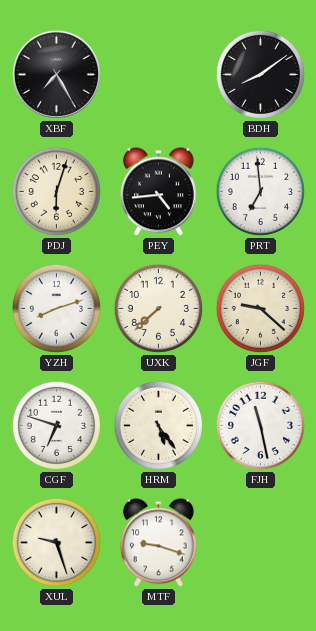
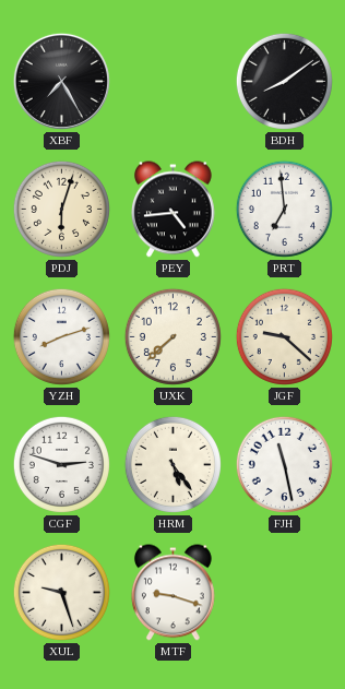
CGF: 6:48 -> 2:48 (61, 464)
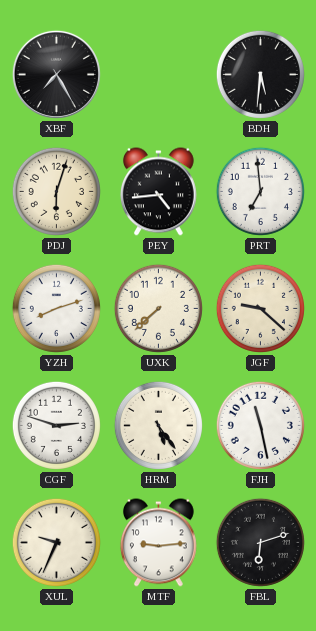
BDH: 8:09 -> 5:31 (260, 74)
XUL: 9:27 -> 9:34 (56, 542)
MTF: 9:18 -> 9:14 (158, 543)
FBL: none -> 6:12 (260, 542)
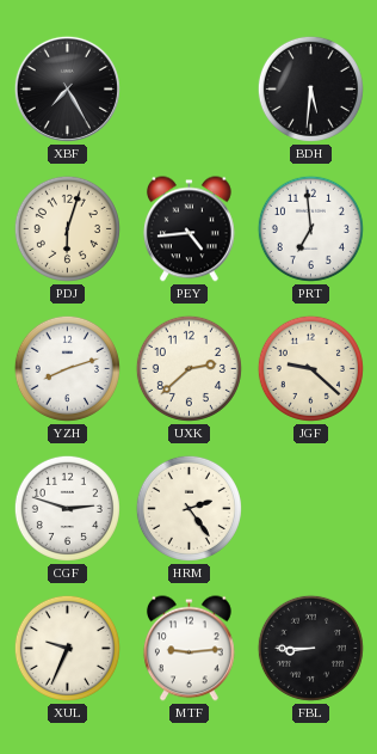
UXK: 7:38 -> 2:38 (188, 368)
HRM: 5:24 -> 2:24 (188, 508)
FJH: 11:28 -> none (260, 425)
FBL: 6:12 -> 8:45 (310, 648)
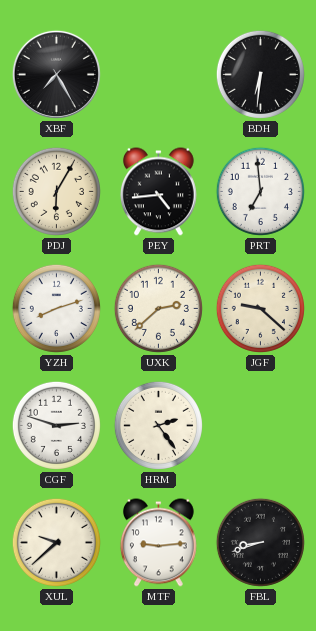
BDH: 5:31 -> 6:31 (260, 74)
PDJ: 6:03 -> 6:05 (56, 191)
XUL: 9:34 -> 9:38 (56, 542)
FBL: 8:45 -> 8:42 (260, 542)
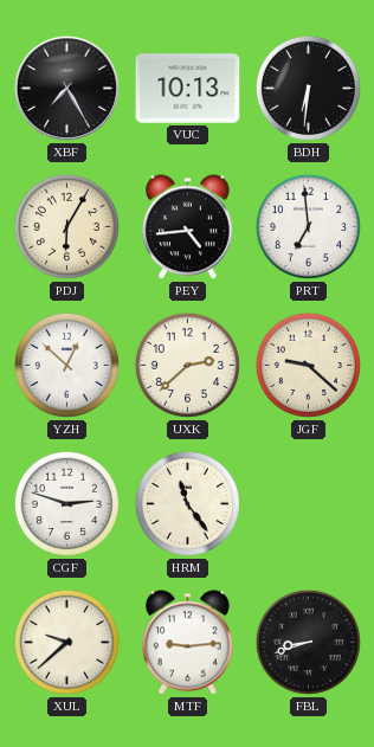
VUC: none -> 10:13 (188, 89)
YZH: 8:12 -> 12:52 (66, 365)
HRM: 2:24 -> 11:24 (187, 503)
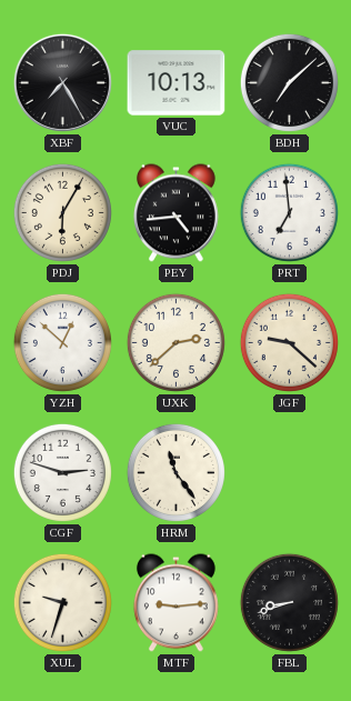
BDH: 6:31 -> 7:08 (289, 82)
XUL: 9:38 -> 9:33 (62, 602)
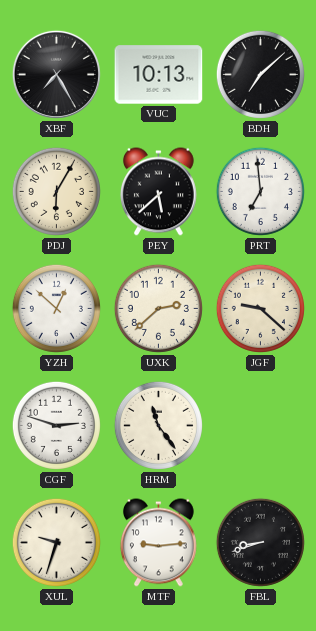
PEY: 4:44 -> 5:38 (158, 192)
